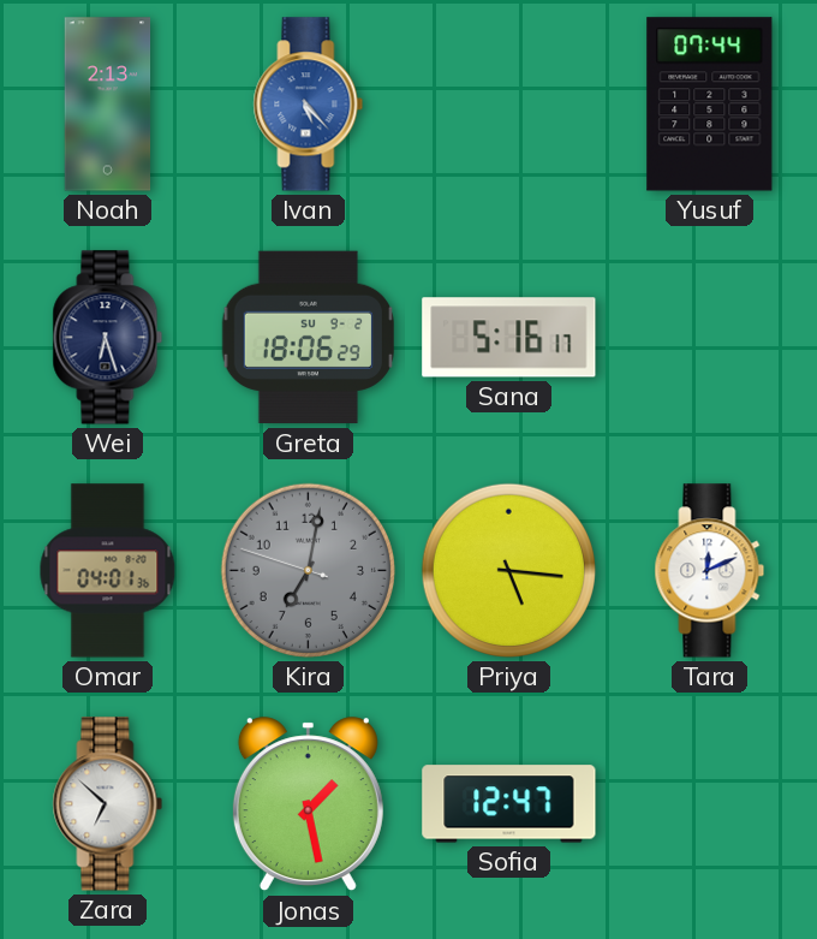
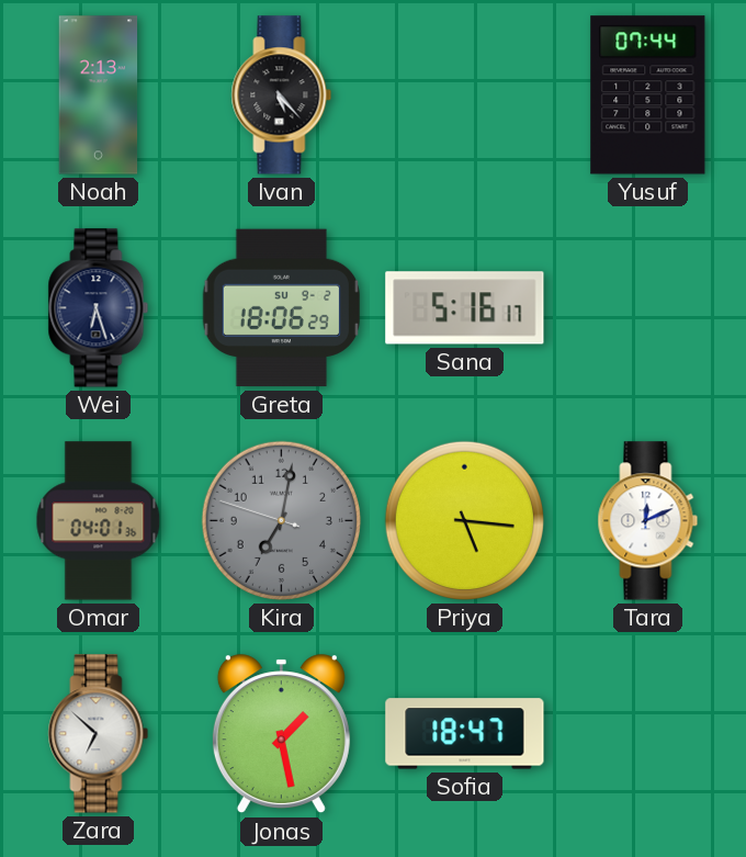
Ivan dial: blue -> black (282, 95)
Sofia: 12:47 -> 18:47 (465, 734)
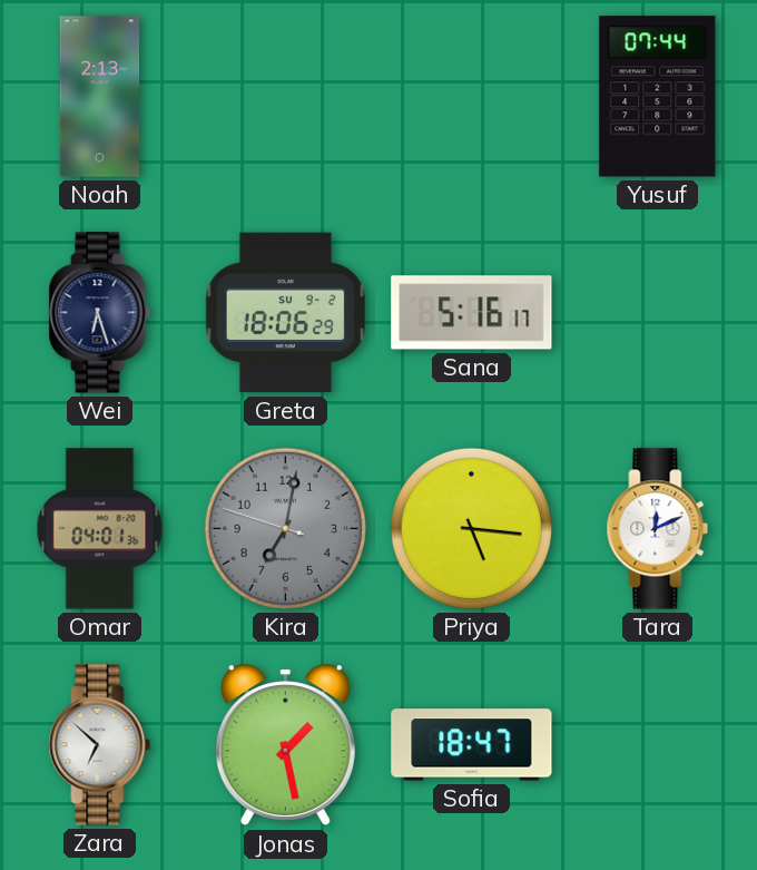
Ivan: 5:23 -> none (282, 95)
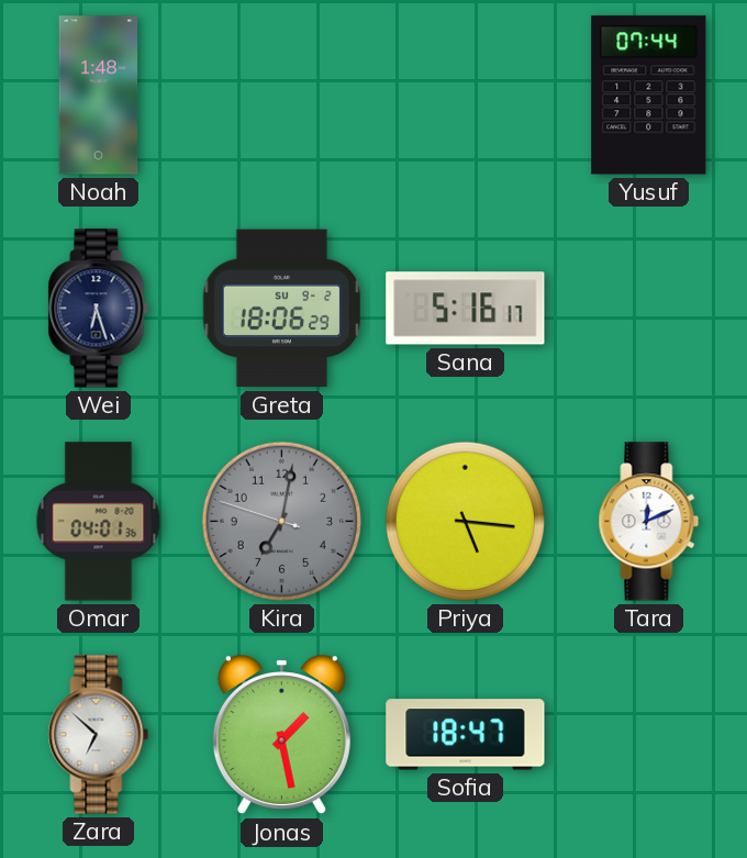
Noah: 2:13 -> 1:48 (99, 96)
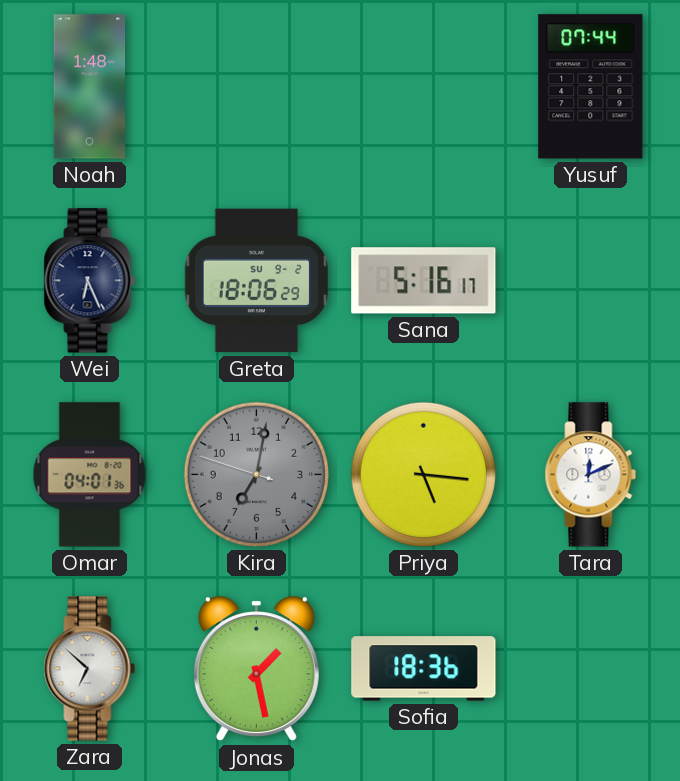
Wei: 6:27 -> 6:26 (90, 281)
Sofia: 18:47 -> 18:36 (424, 669)
